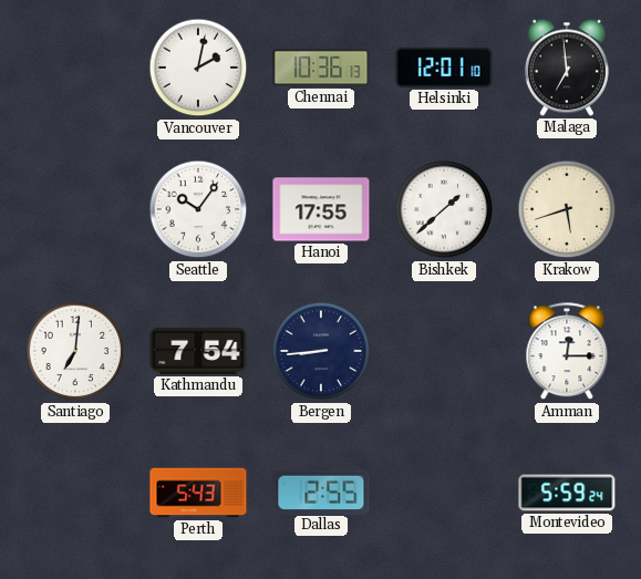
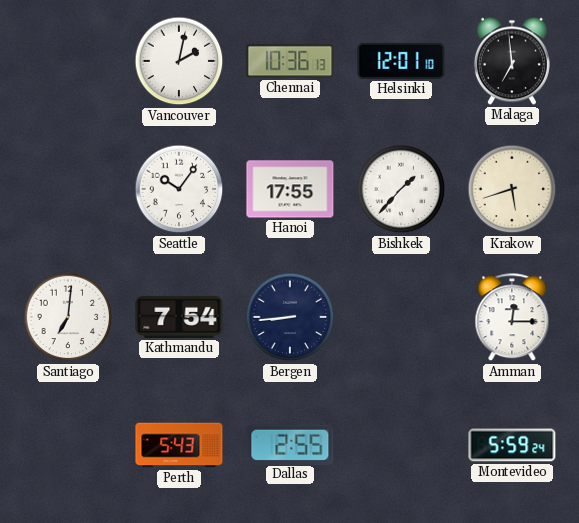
Bishkek: 1:38 -> 1:37 (401, 189)
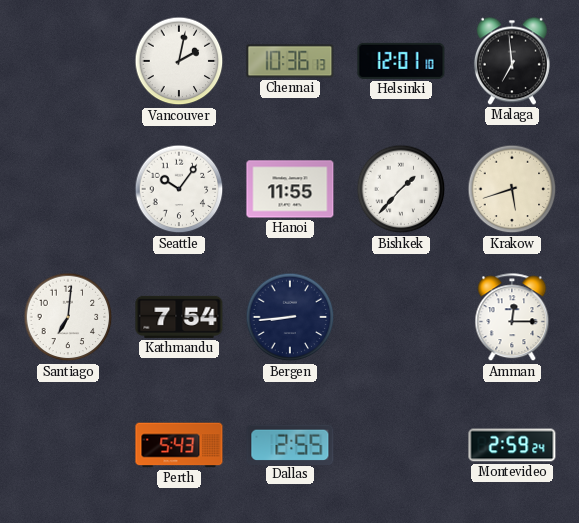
Hanoi: 17:55 -> 11:55 (290, 189)
Montevideo: 5:59 -> 2:59 (512, 445)
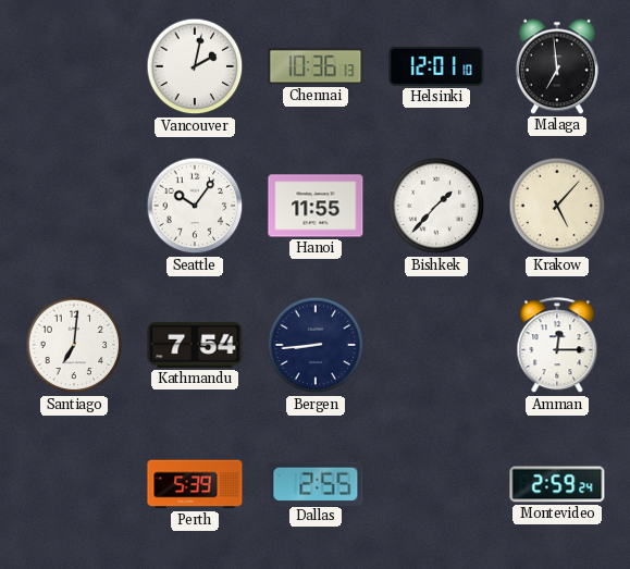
Krakow: 5:42 -> 5:07 (557, 206)
Perth: 5:43 -> 5:39 (195, 484)
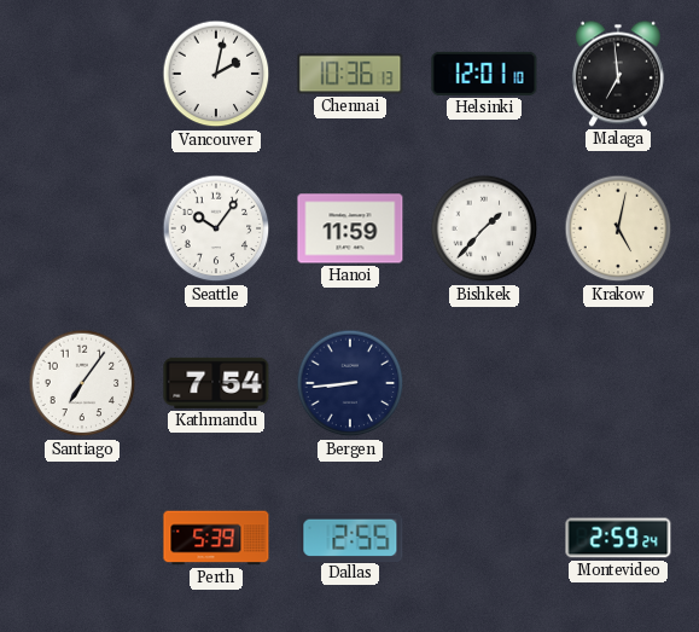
Hanoi: 11:55 -> 11:59 (350, 228)
Krakow: 5:07 -> 5:02 (618, 228)
Santiago: 7:01 -> 7:06 (82, 383)
Amman: 12:15 -> none (557, 346)
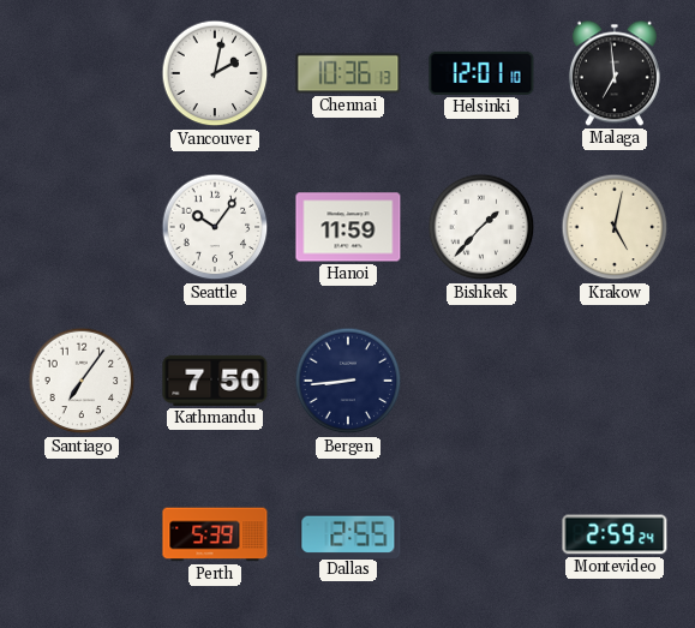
Kathmandu: 7:54 -> 7:50 (215, 381)
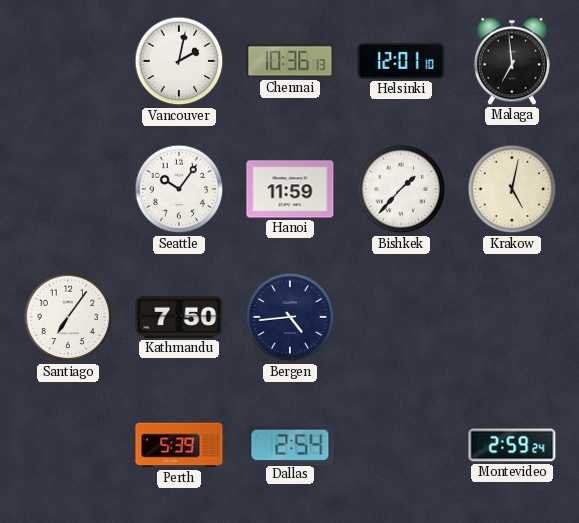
Bergen: 8:44 -> 4:44 (290, 317)
Dallas: 2:55 -> 2:54 (290, 444)
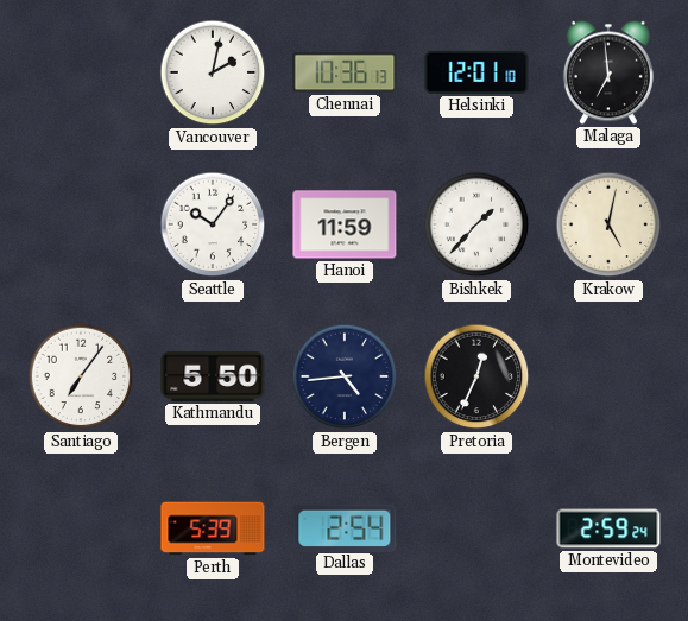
Kathmandu: 7:50 -> 5:50 (213, 376)
Pretoria: none -> 12:34 (476, 376)
